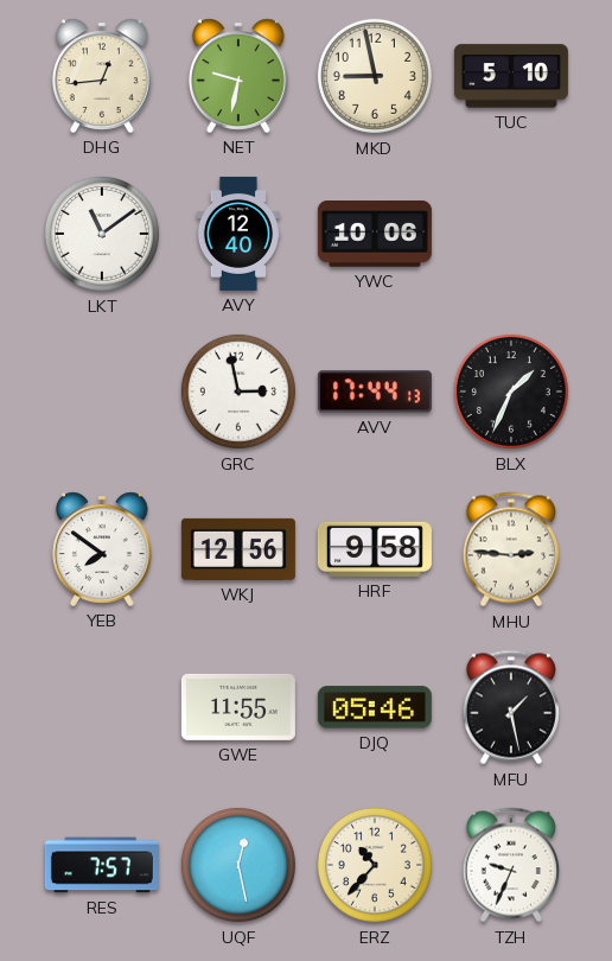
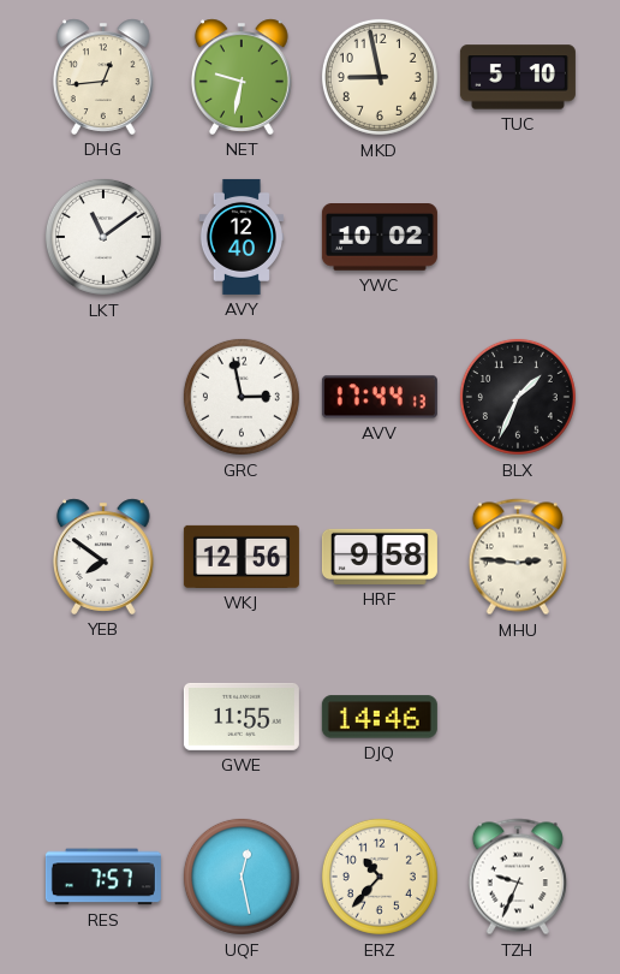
YWC: 10:06 -> 10:02 (380, 238)
DJQ: 05:46 -> 14:46 (380, 717)
MFU: 1:28 -> none (511, 707)
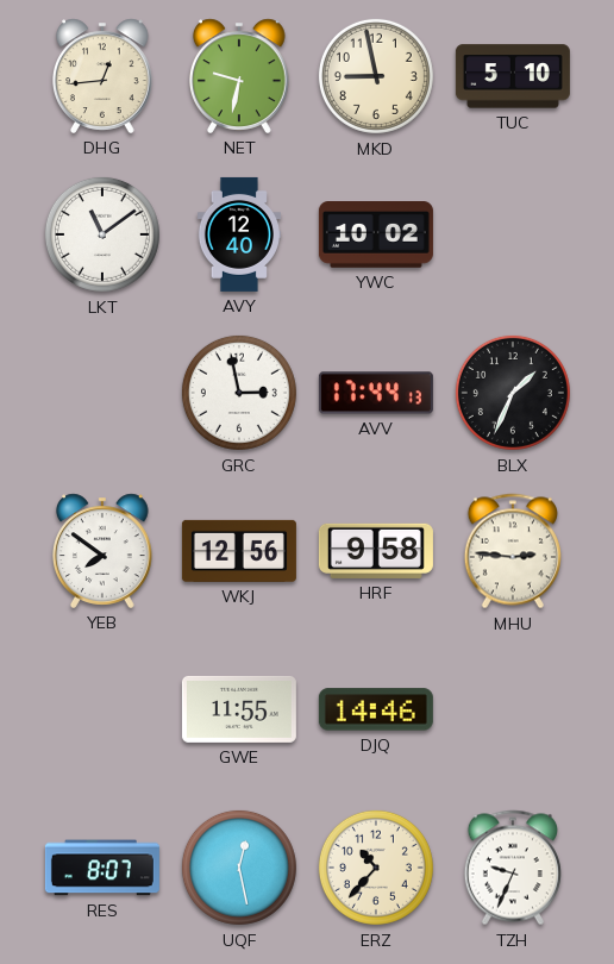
RES: 7:57 -> 8:07 (102, 868)
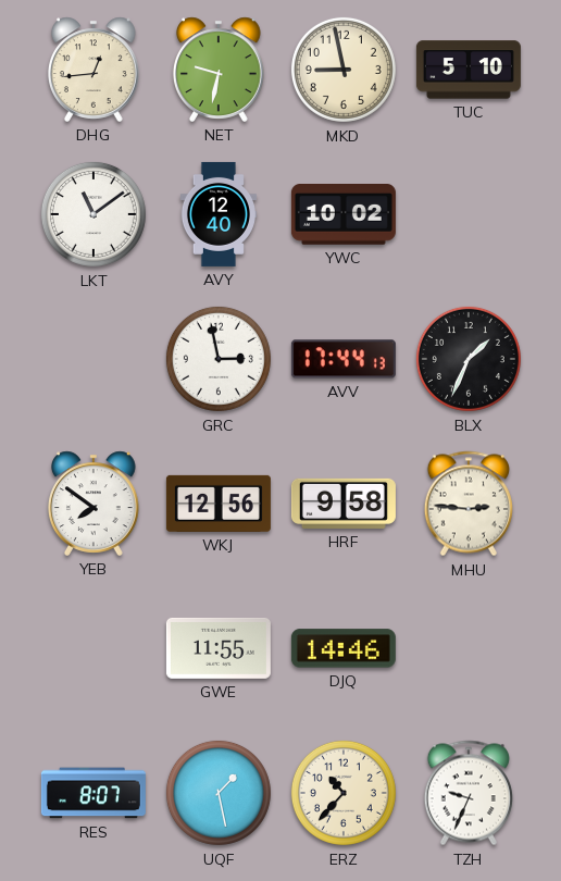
UQF: 12:28 -> 1:28 (219, 793)
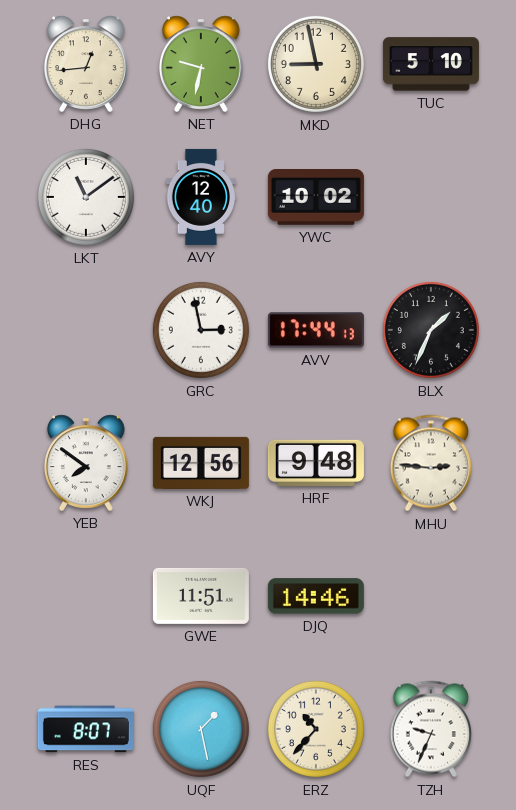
HRF: 9:58 -> 9:48 (316, 463)
GWE: 11:55 -> 11:51 (201, 596)
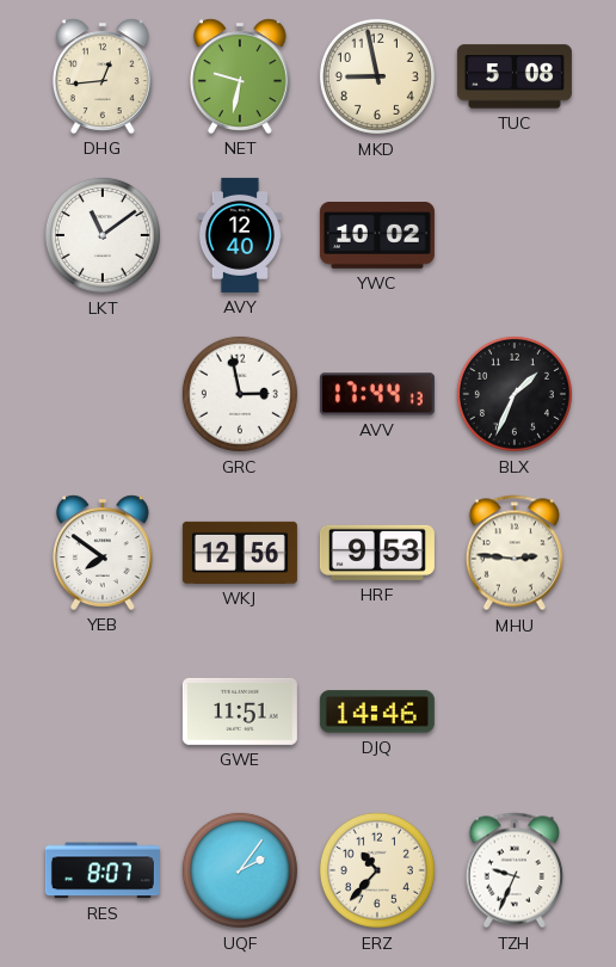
TUC: 5:10 -> 5:08 (515, 76)
HRF: 9:48 -> 9:53 (377, 553)
UQF: 1:28 -> 2:06 (240, 870)
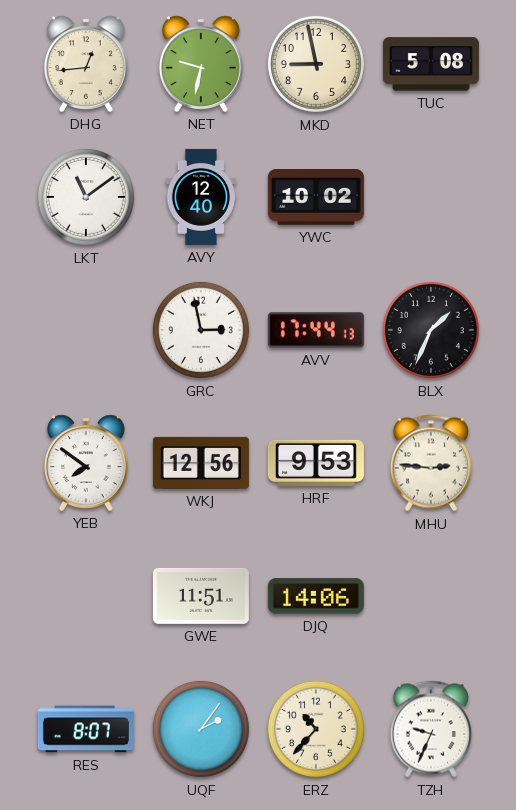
DJQ: 14:46 -> 14:06 (316, 596)
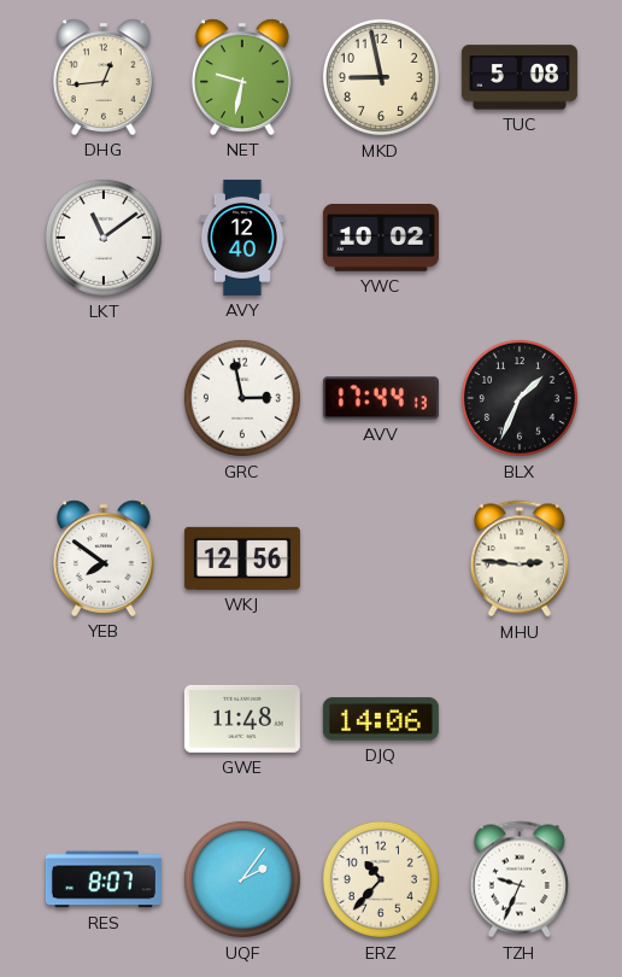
HRF: 9:53 -> none (316, 463)
GWE: 11:51 -> 11:48 (242, 719)
